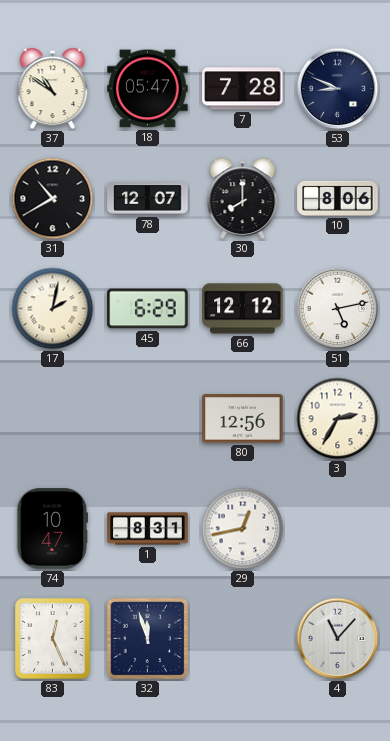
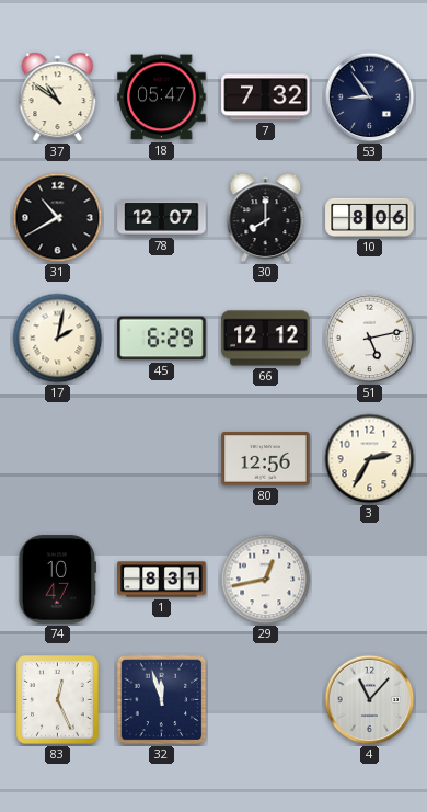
7: 7:28 -> 7:32 (266, 98)
53: 8:49 -> 8:54 (370, 98)
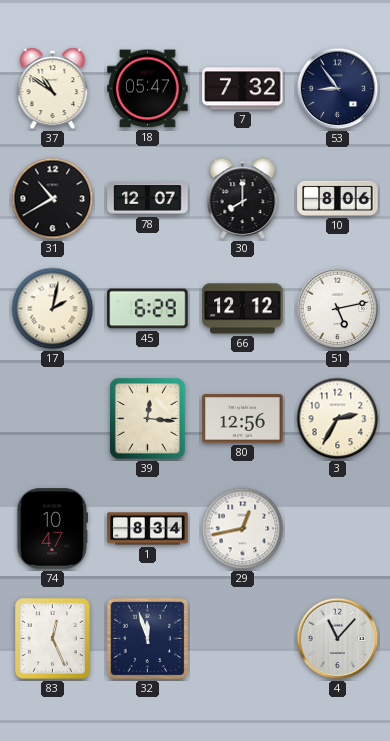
39: none -> 12:16 (148, 419)
1: 8:31 -> 8:34 (148, 529)
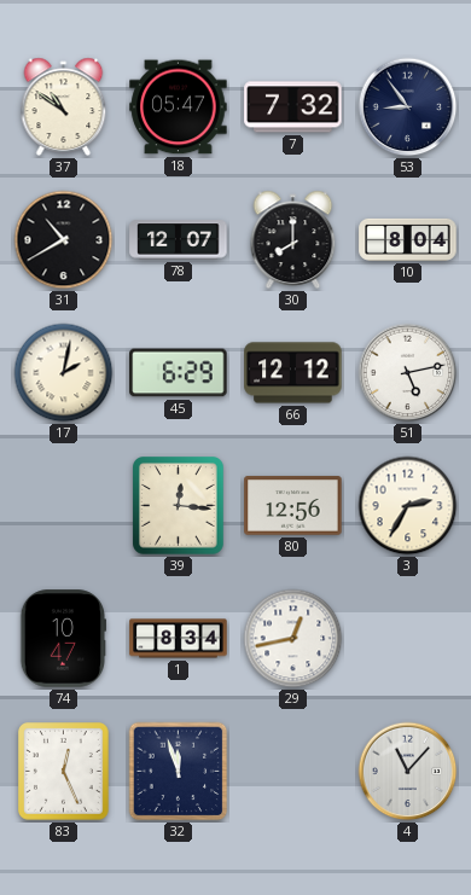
10: 8:06 -> 8:04 (408, 239)
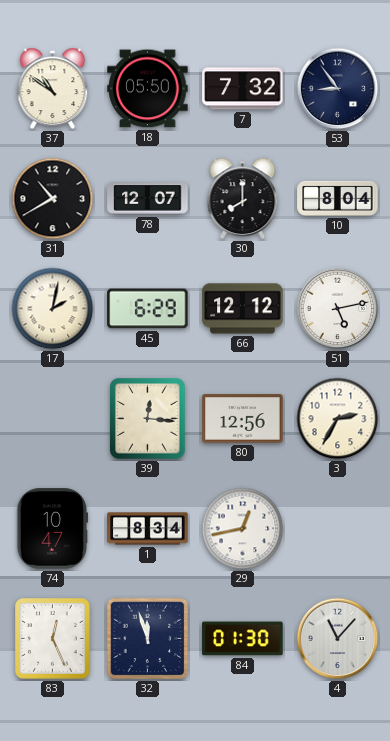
18: 05:47 -> 05:50 (148, 89)
84: none -> 01:30 (243, 639)
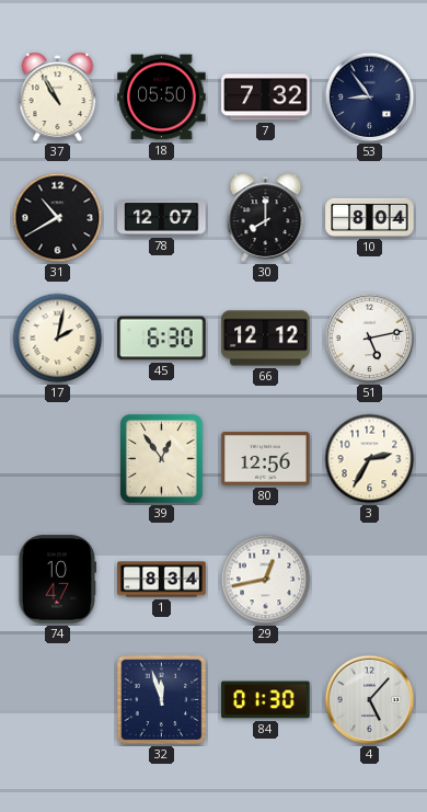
37: 10:51 -> 10:55 (58, 98)
45: 6:29 -> 6:30 (162, 339)
39: 12:16 -> 12:54 (162, 459)
83: 12:26 -> none (53, 639)
4: 11:07 -> 5:07 (370, 700)
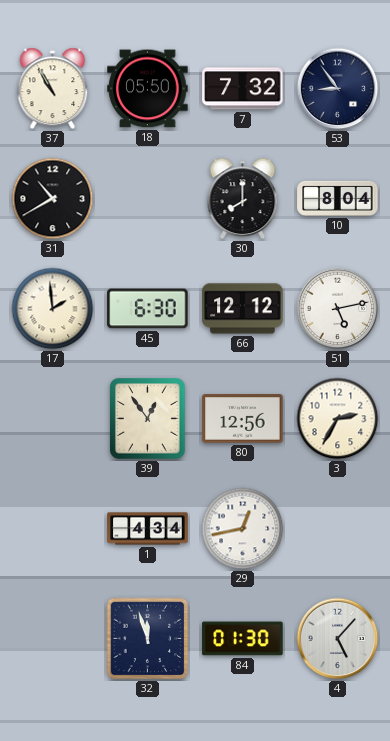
78: 12:07 -> none (162, 218)
17: 2:02 -> 1:59 (53, 309)
74: 10:47 -> none (56, 580)
1: 8:34 -> 4:34 (148, 529)
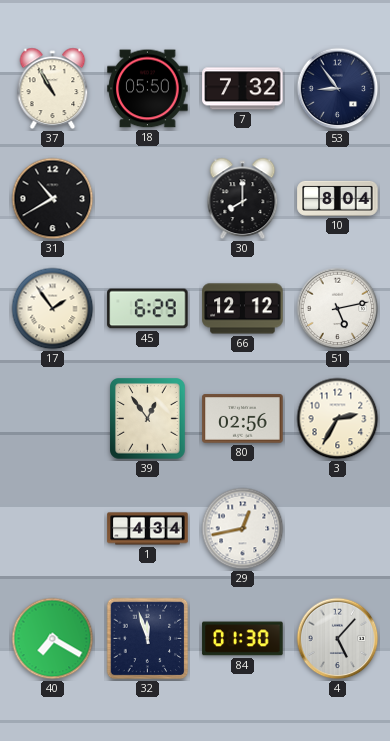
17: 1:59 -> 1:54 (53, 309)
45: 6:30 -> 6:29 (148, 309)
80: 12:56 -> 02:56 (243, 419)
40: none -> 7:20 (53, 639)
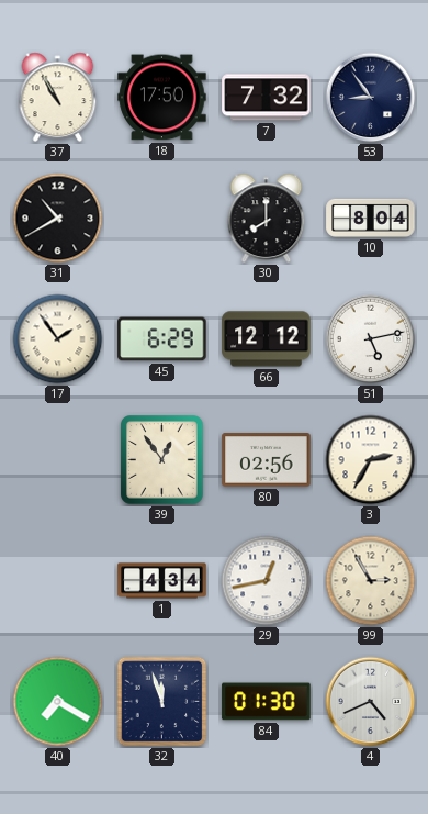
18: 05:50 -> 17:50 (162, 98)
99: none -> 2:55 (371, 581)
4: 5:07 -> 4:41 (371, 702)
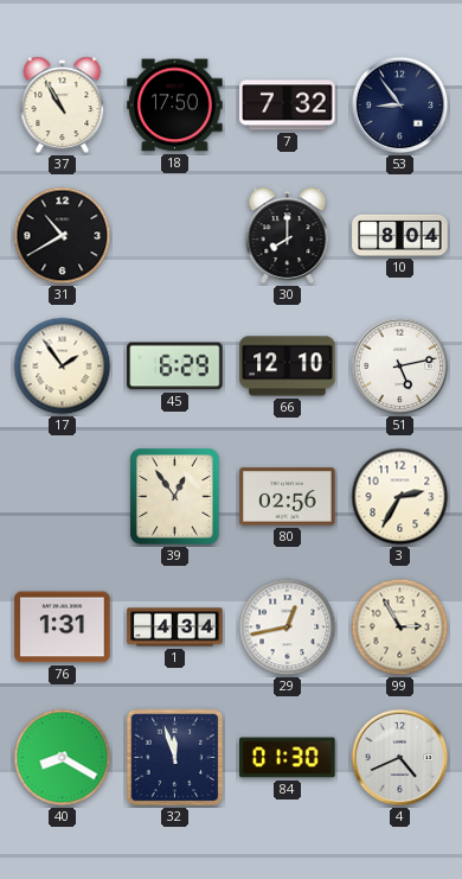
66: 12:12 -> 12:10 (288, 367)
76: none -> 1:31 (63, 628)
40: 7:20 -> 8:20 (63, 758)
